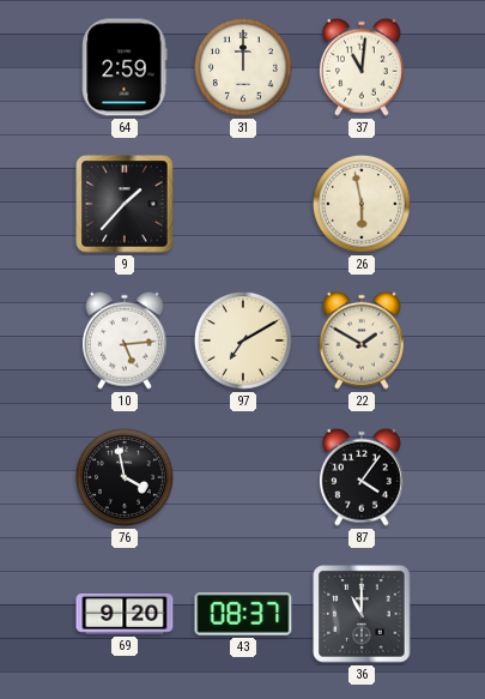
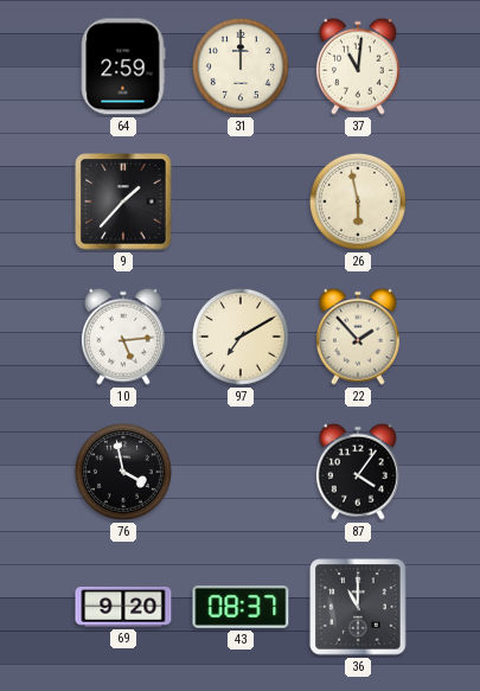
22: 1:50 -> 1:53 (358, 337)
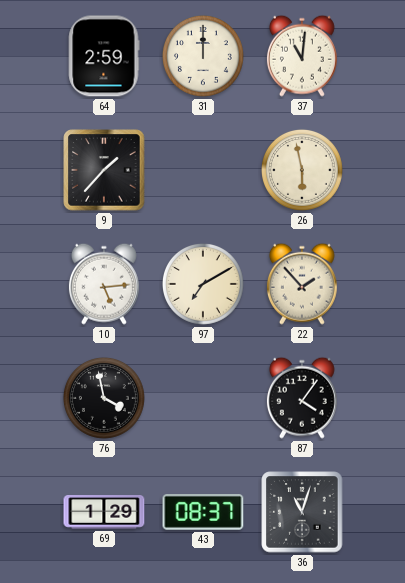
69: 9:20 -> 1:29 (104, 513)
36: 11:00 -> 11:03 (302, 512)
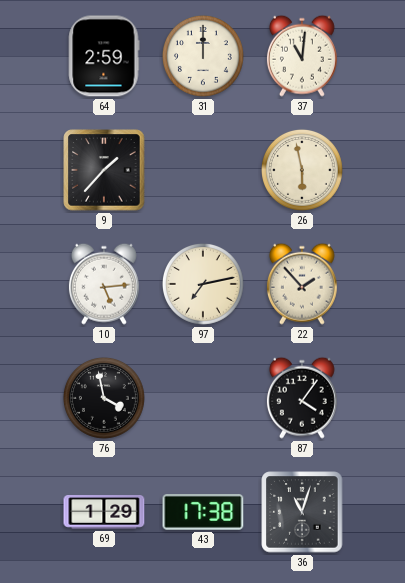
97: 7:10 -> 7:13 (203, 284)
43: 08:37 -> 17:38 (203, 513)
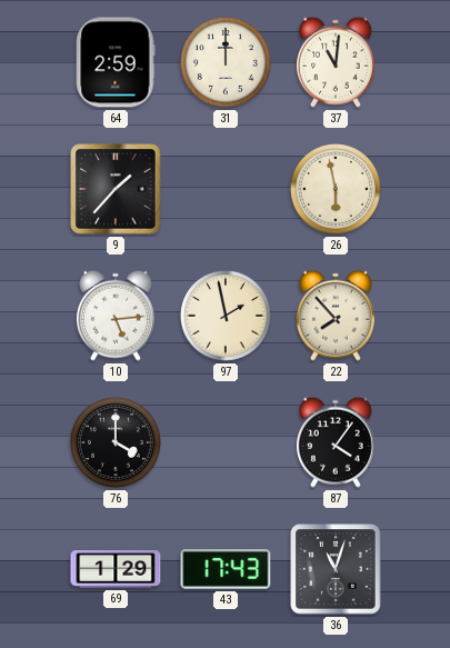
97: 7:13 -> 1:58 (226, 316)
22: 1:53 -> 7:53 (336, 316)
76: 3:58 -> 4:00 (116, 442)
43: 17:38 -> 17:43 (226, 570)
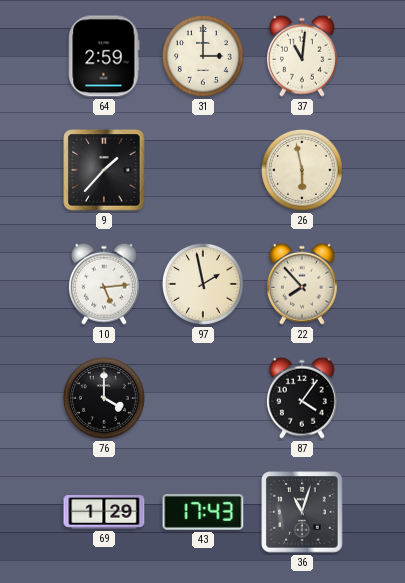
31: 12:00 -> 3:00 (203, 56)
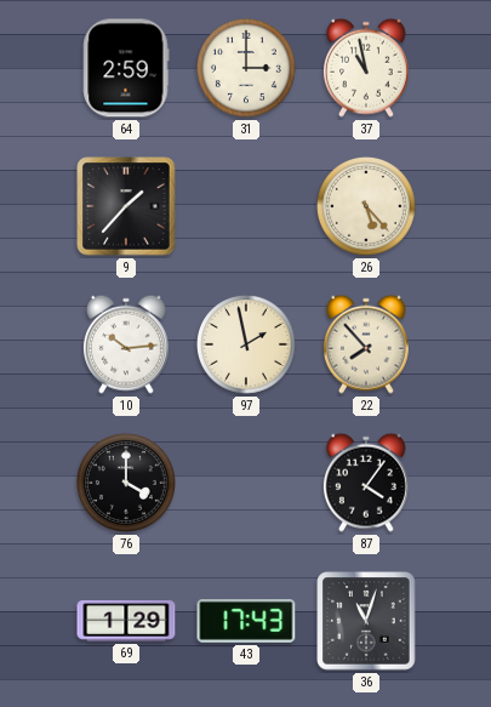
37: 11:01 -> 10:58 (366, 68)
26: 5:58 -> 5:23 (366, 206)
10: 5:14 -> 10:14 (126, 344)
